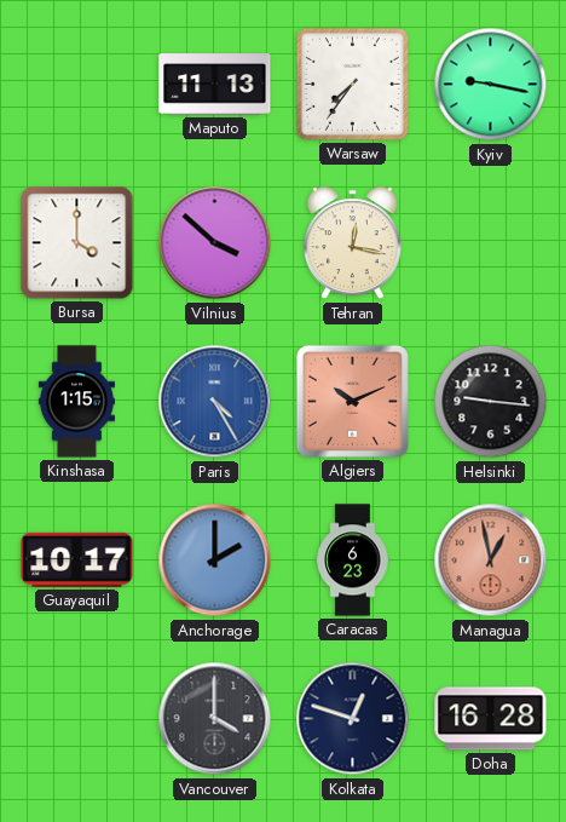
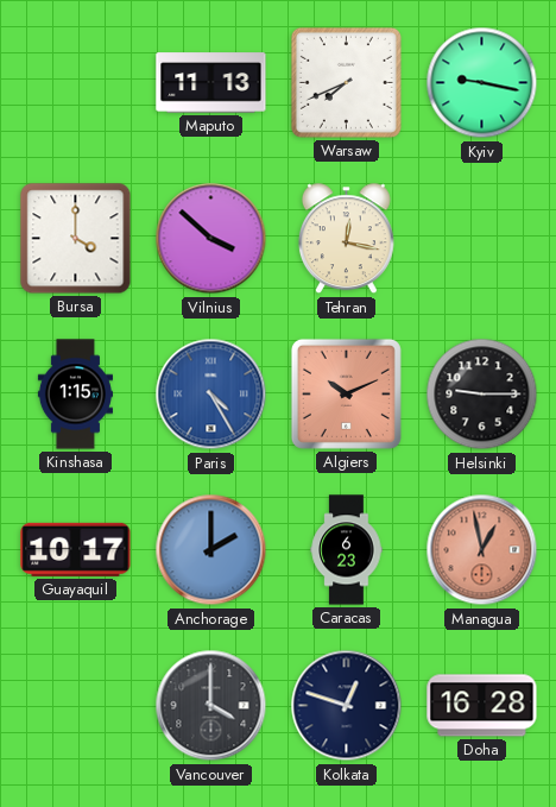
Warsaw: 7:36 -> 7:41 (346, 82)
Helsinki: 9:16 -> 9:15 (482, 395)
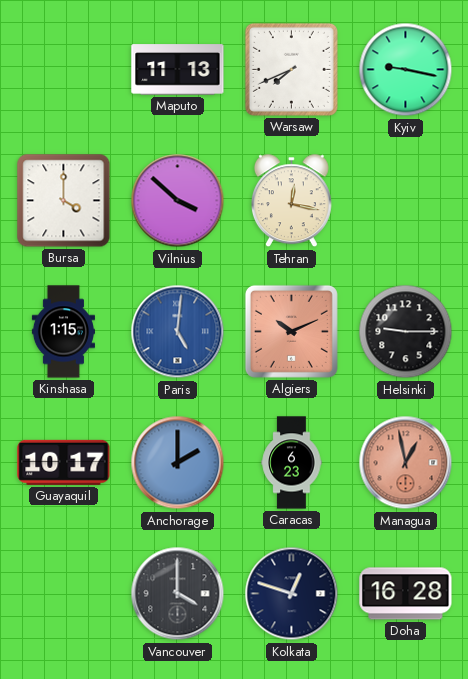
Paris: 4:25 -> 5:01 (178, 332)
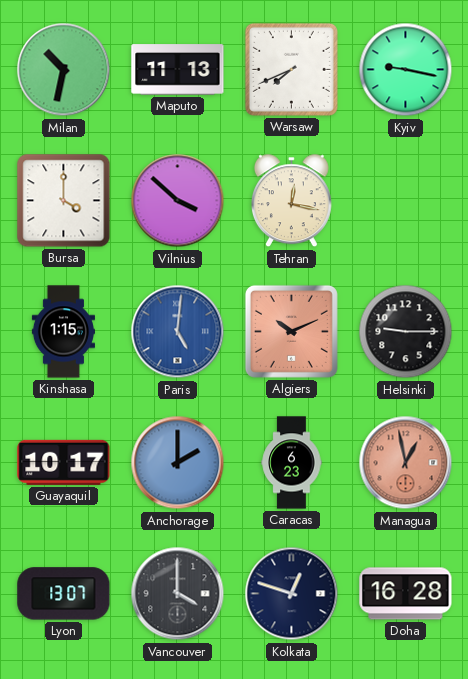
Milan: none -> 10:32 (64, 70)
Lyon: none -> 13:07 (64, 594)
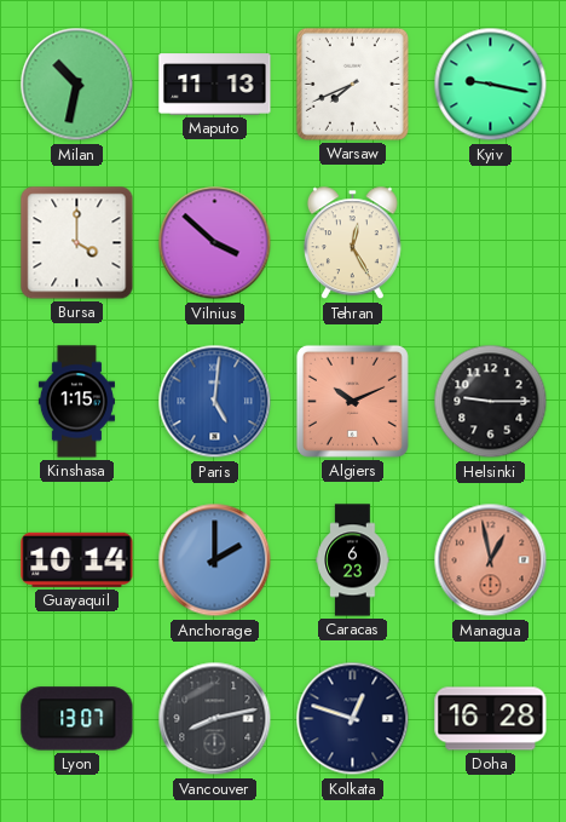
Tehran: 12:17 -> 12:25 (352, 243)
Guayaquil: 10:17 -> 10:14 (77, 559)
Vancouver: 4:00 -> 8:13 (215, 719)
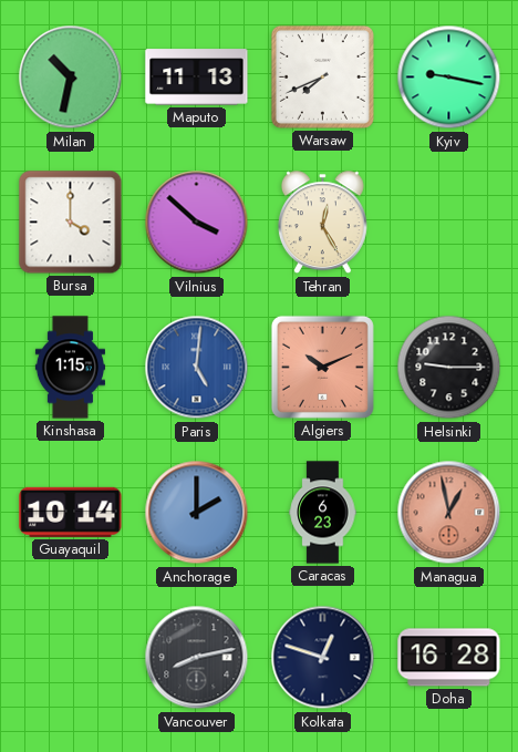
Lyon: 13:07 -> none (77, 719)
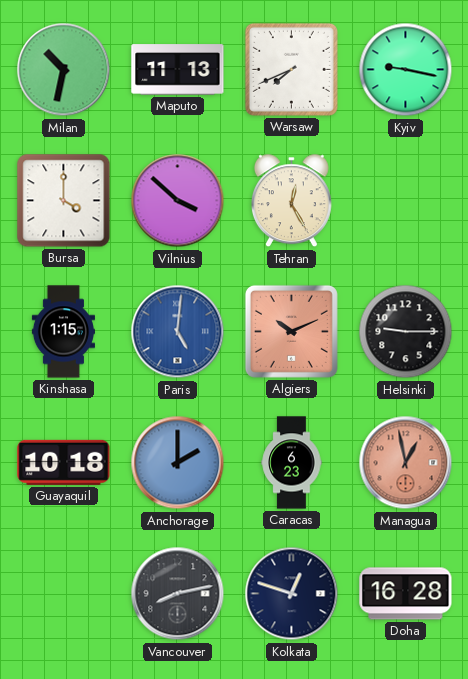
Guayaquil: 10:14 -> 10:18 (64, 462)
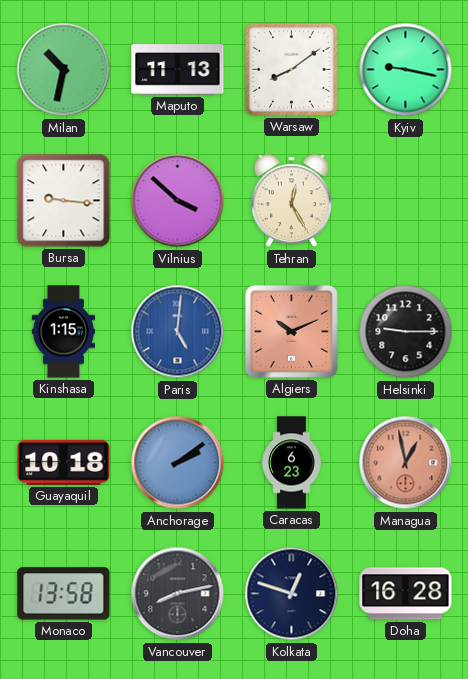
Warsaw: 7:41 -> 8:09 (291, 69)
Bursa: 4:00 -> 9:16 (64, 201)
Anchorage: 2:00 -> 2:09 (178, 463)
Monaco: none -> 13:58 (64, 594)
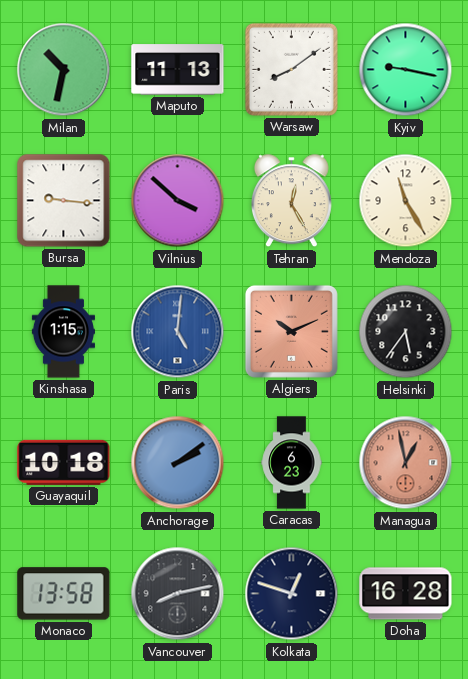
Mendoza: none -> 11:25 (406, 201)
Helsinki: 9:15 -> 5:36 (406, 332)
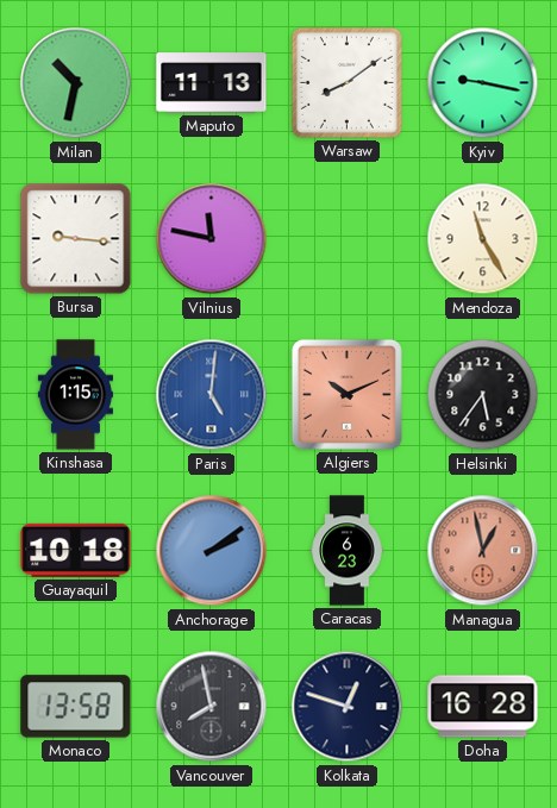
Vilnius: 3:52 -> 11:47 (212, 239)
Tehran: 12:25 -> none (291, 201)
Vancouver: 8:13 -> 7:58 (212, 707)
